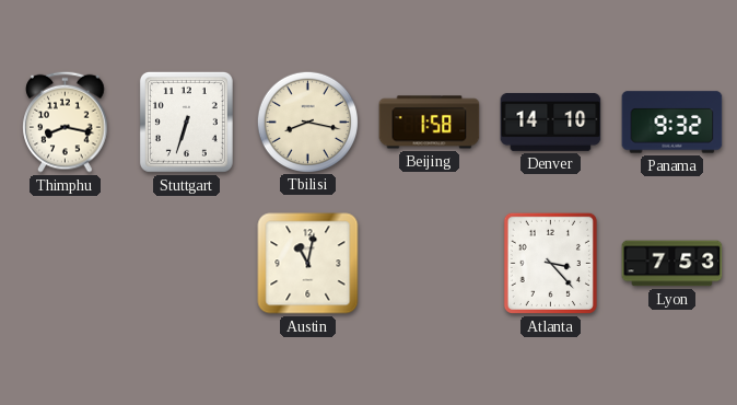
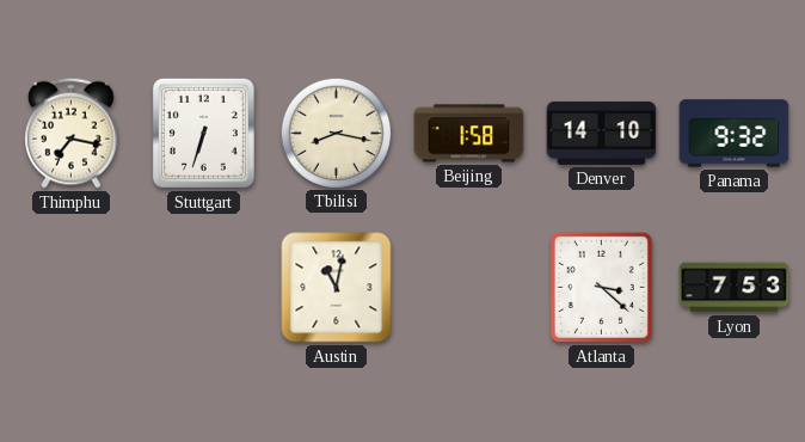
Thimphu: 8:17 -> 7:17 (72, 133)
Atlanta: 3:23 -> 3:22 (601, 287)
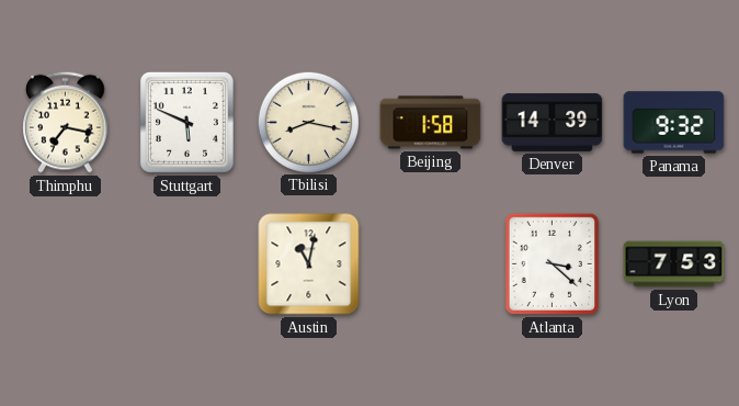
Stuttgart: 6:33 -> 5:49 (186, 122)
Denver: 14:10 -> 14:39 (553, 122)
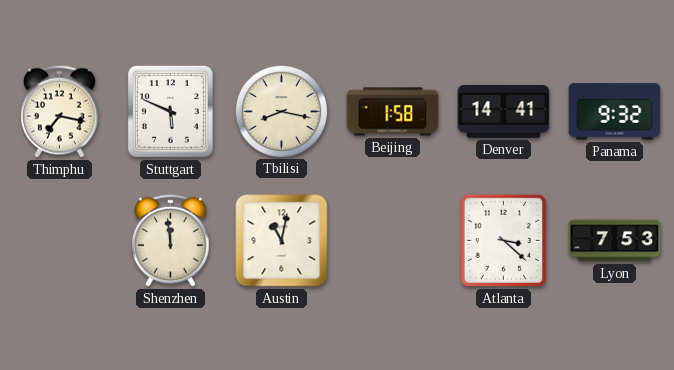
Denver: 14:39 -> 14:41 (504, 111)
Shenzhen: none -> 11:59 (171, 240)
